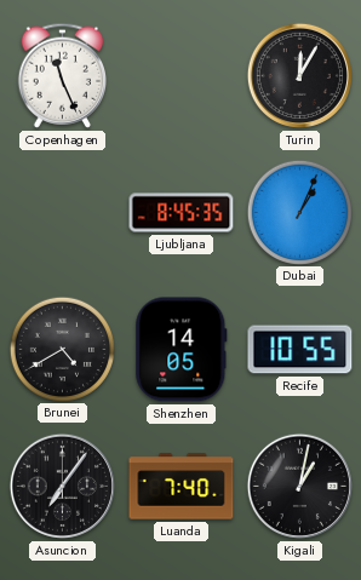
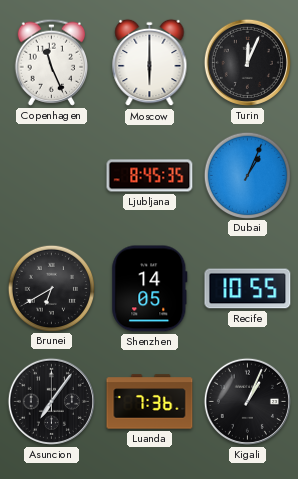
Moscow: none -> 6:00 (150, 63)
Turin: 12:05 -> 12:04 (247, 62)
Brunei: 4:40 -> 6:40 (51, 288)
Luanda: 7:40 -> 7:36 (150, 402)
Kigali: 1:02 -> 1:04 (247, 401)
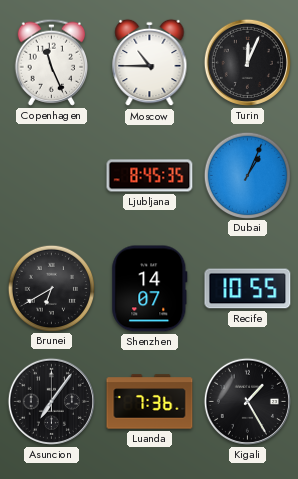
Moscow: 6:00 -> 10:45 (150, 63)
Shenzhen: 14:05 -> 14:07 (150, 289)
Kigali: 1:04 -> 1:25 (247, 401)
